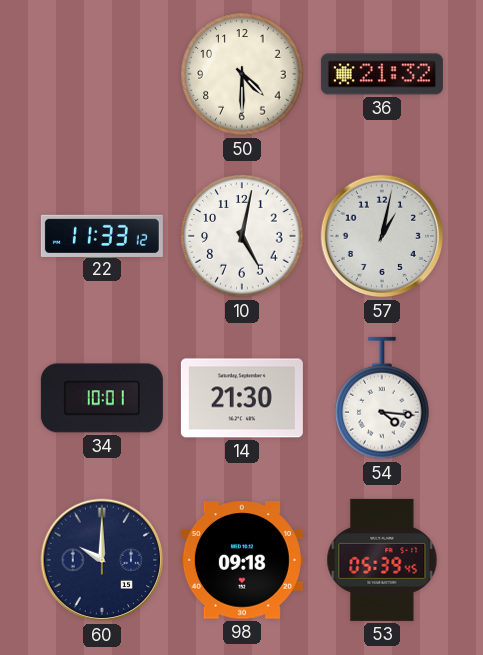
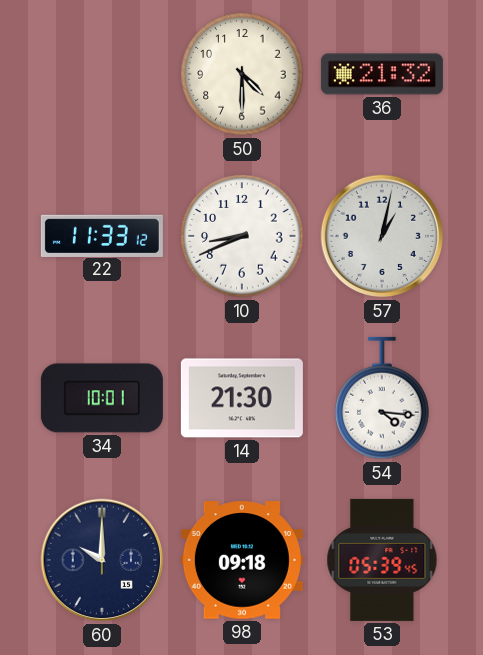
10: 5:02 -> 8:41 (242, 236)
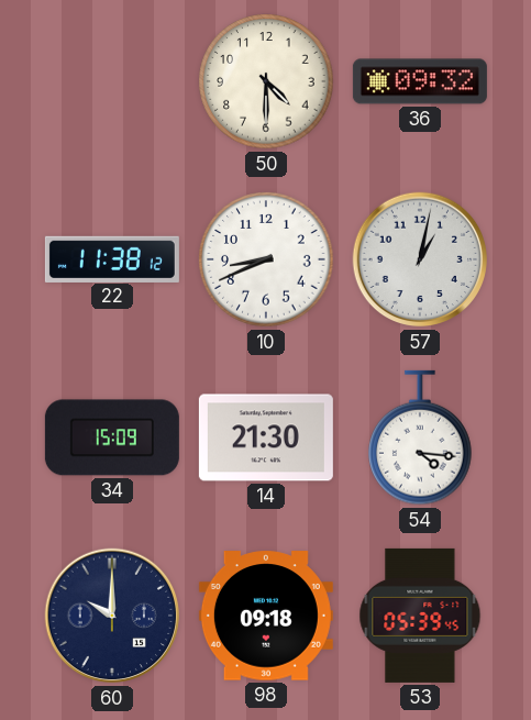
36: 21:32 -> 09:32 (420, 81)
22: 11:33 -> 11:38 (112, 258)
34: 10:01 -> 15:09 (112, 437)
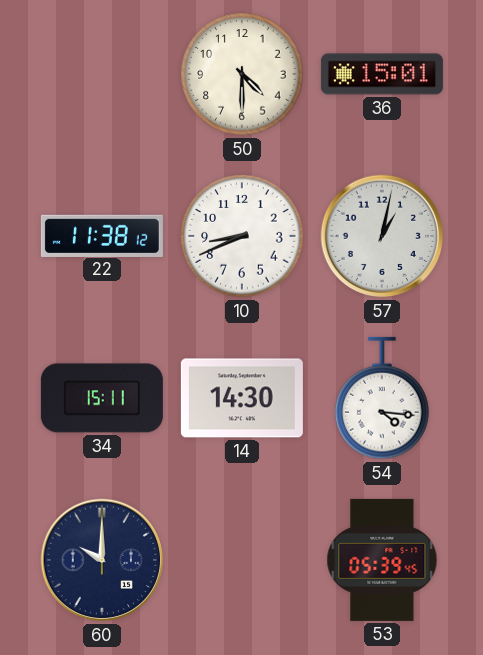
36: 09:32 -> 15:01 (382, 74)
34: 15:09 -> 15:11 (102, 398)
14: 21:30 -> 14:30 (242, 398)
98: 09:18 -> none (266, 616)
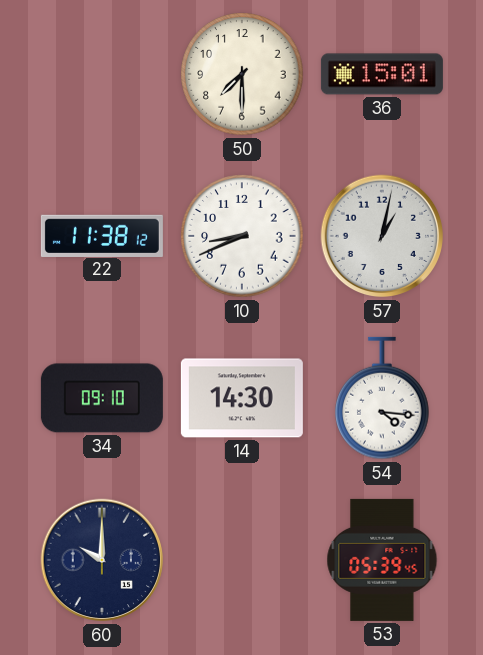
50: 4:30 -> 7:30 (242, 74)
34: 15:11 -> 09:10 (102, 398)
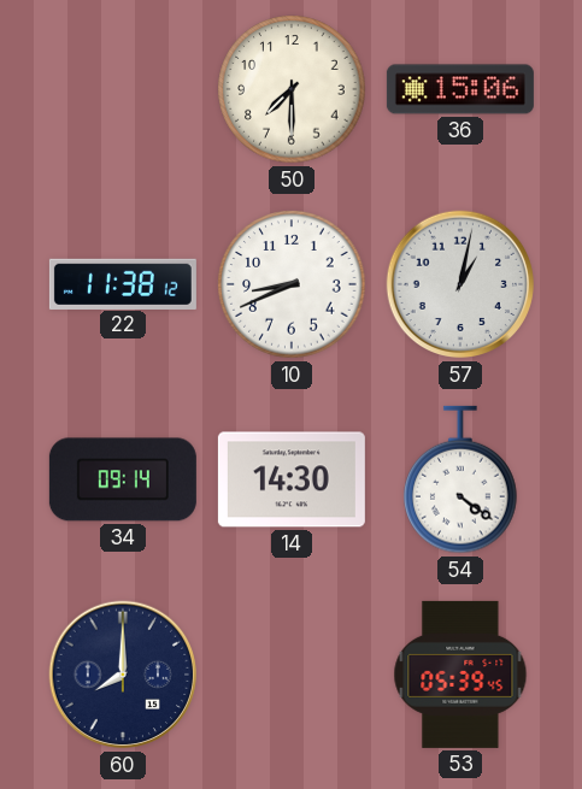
36: 15:01 -> 15:06 (460, 89)
34: 09:10 -> 09:14 (123, 479)
54: 4:16 -> 4:21 (460, 479)
60: 10:00 -> 8:00 (123, 675)
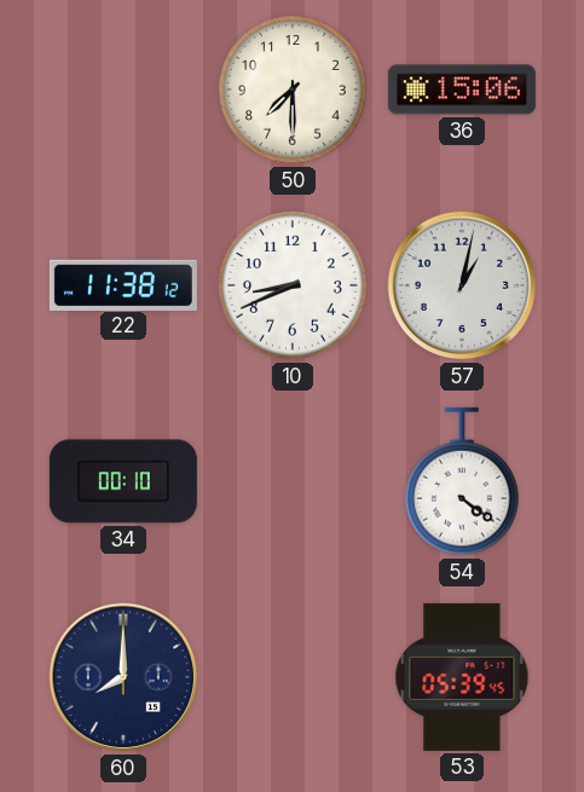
34: 09:14 -> 00:10 (123, 481)
14: 14:30 -> none (292, 479)
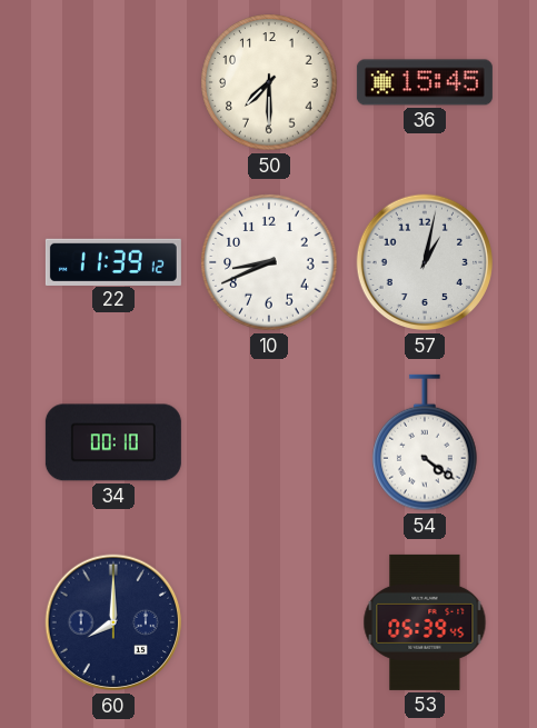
36: 15:06 -> 15:45 (425, 82)
22: 11:38 -> 11:39 (113, 261)
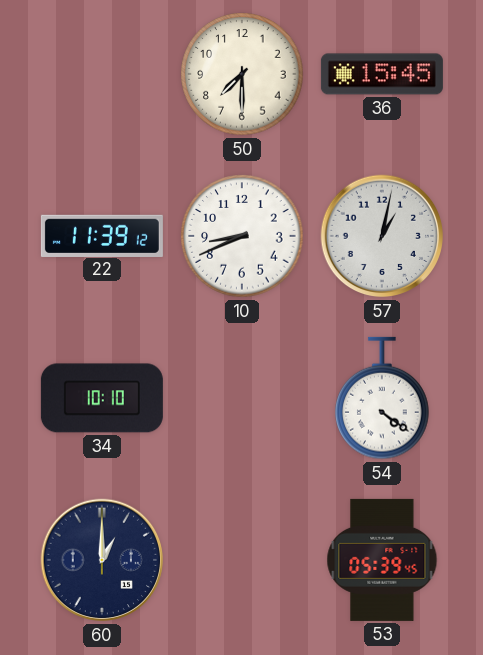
34: 00:10 -> 10:10 (102, 398)
60: 8:00 -> 1:00 (102, 560)
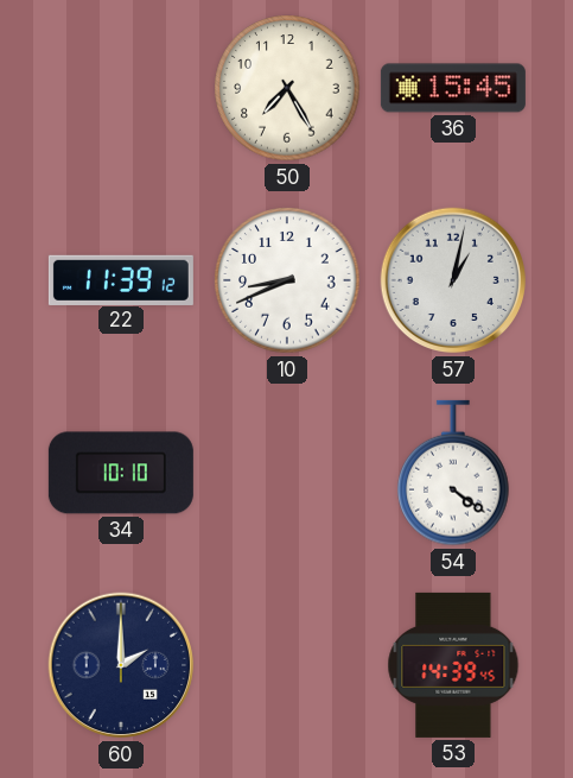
50: 7:30 -> 7:25 (287, 88)
60: 1:00 -> 2:00 (121, 665)
53: 05:39 -> 14:39 (453, 665)
